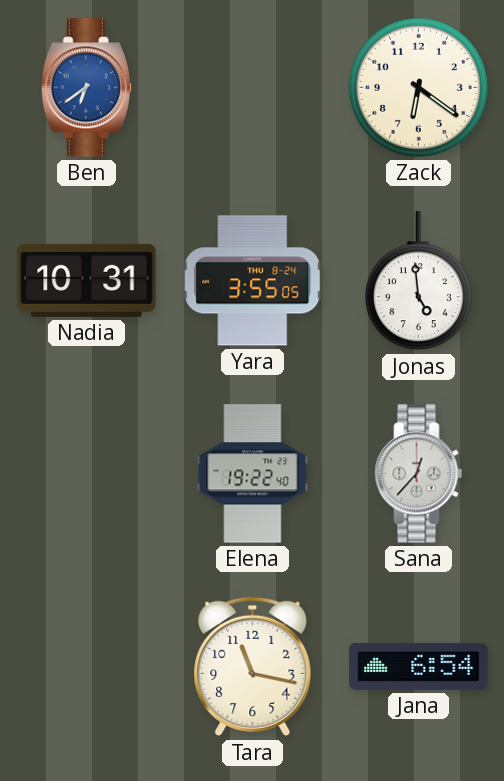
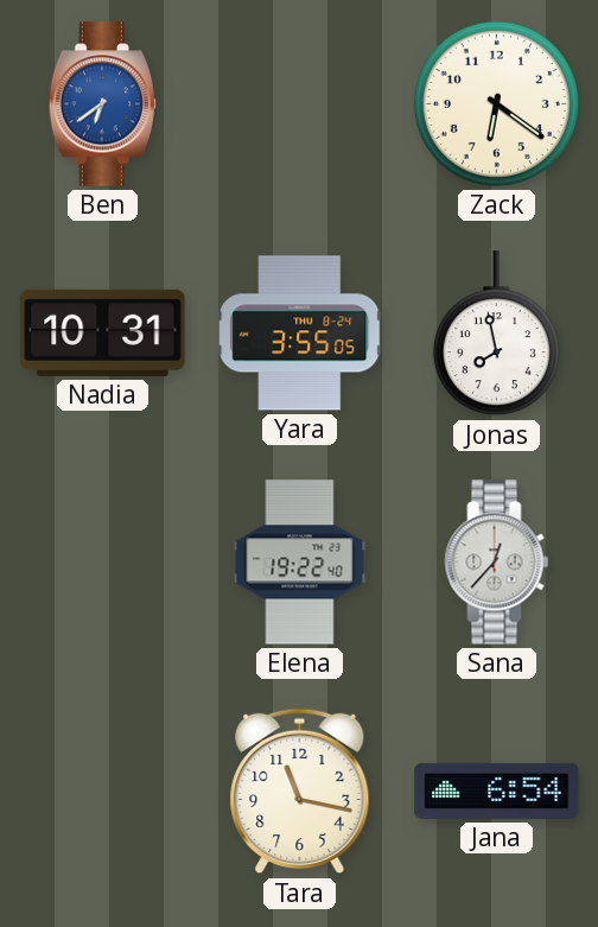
Jonas: 4:59 -> 7:58 (496, 334)
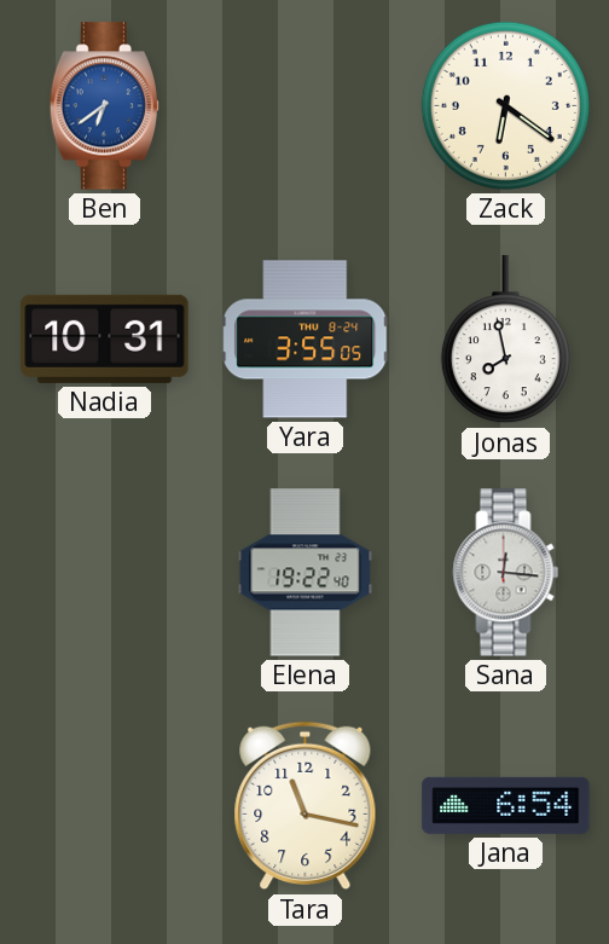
Sana: 12:37 -> 12:16 (506, 573)
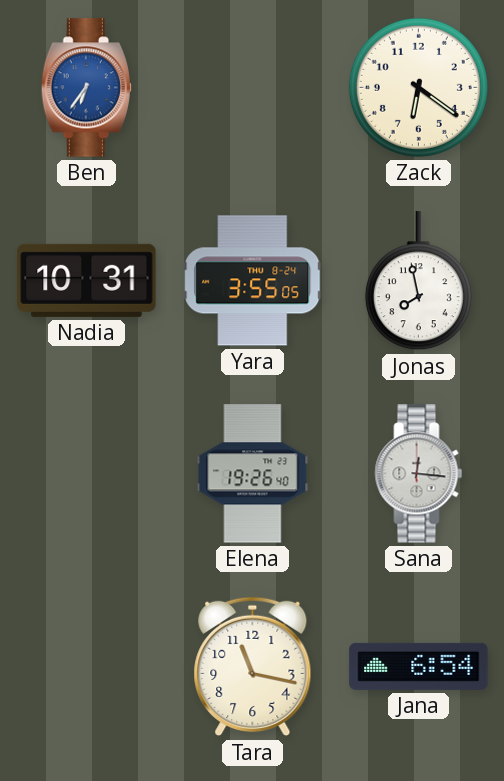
Ben: 6:39 -> 6:36 (86, 88)
Elena: 19:22 -> 19:26 (253, 474)
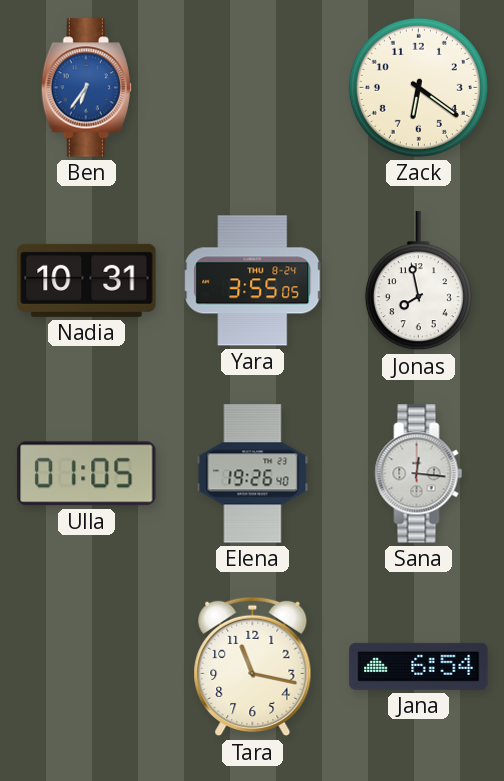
Ulla: none -> 01:05 (87, 474)
